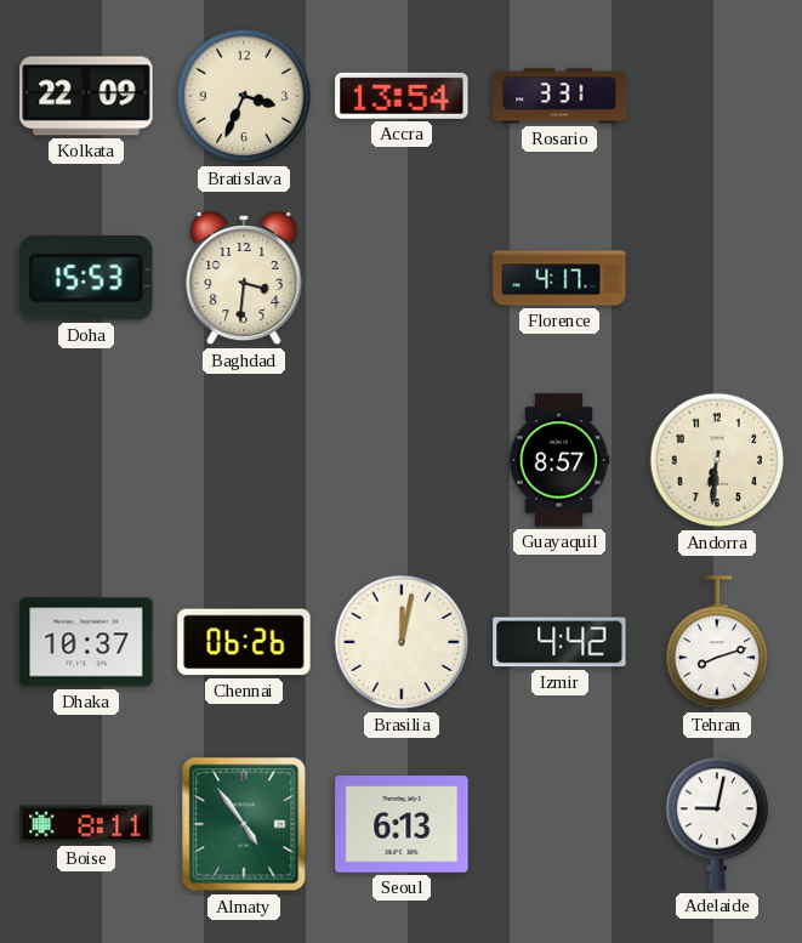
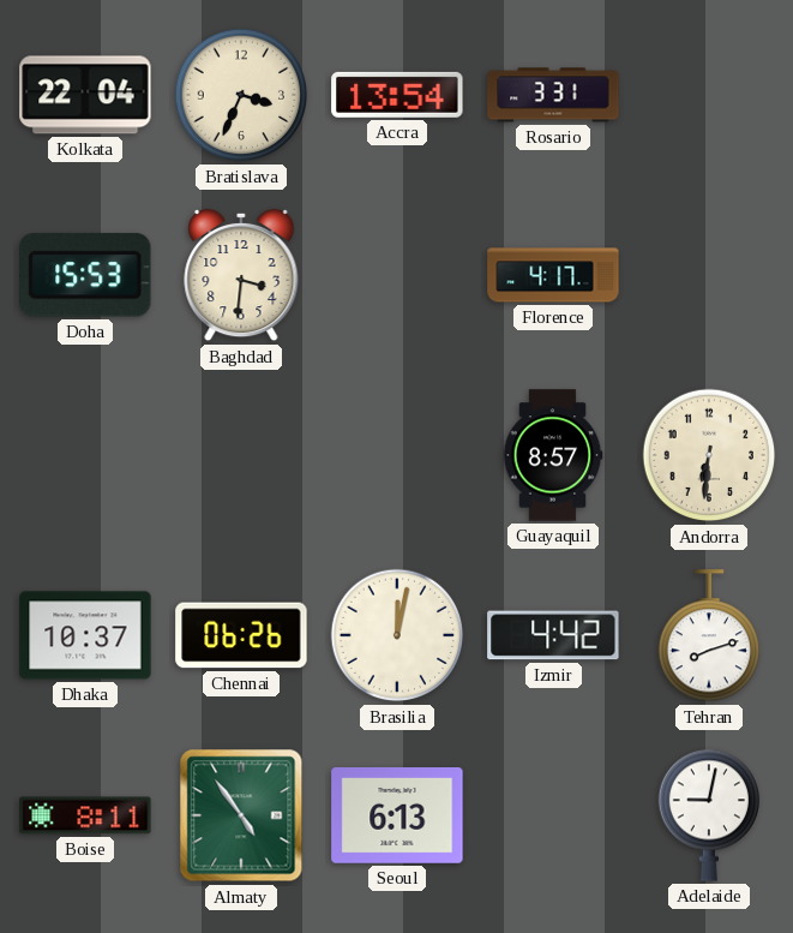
Kolkata: 22:09 -> 22:04 (85, 95)
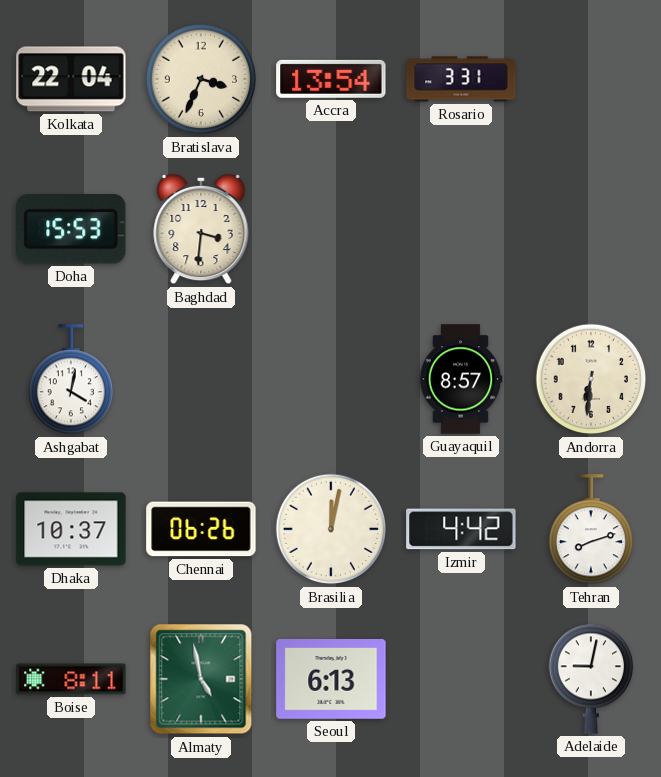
Florence: 4:17 -> none (553, 275)
Ashgabat: none -> 4:02 (70, 380)
Almaty: 4:54 -> 4:58 (201, 679)
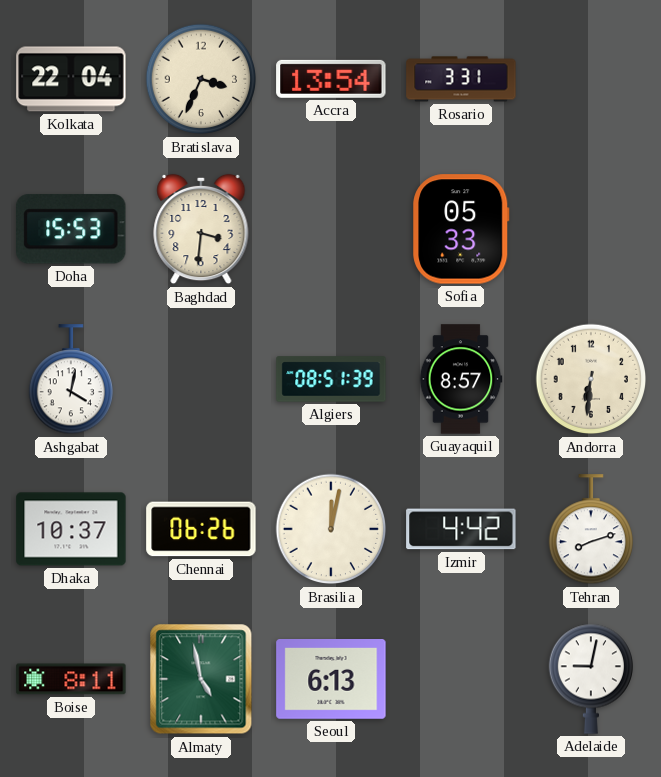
Sofia: none -> 05:33 (461, 229)
Algiers: none -> 08:51 (331, 379)
